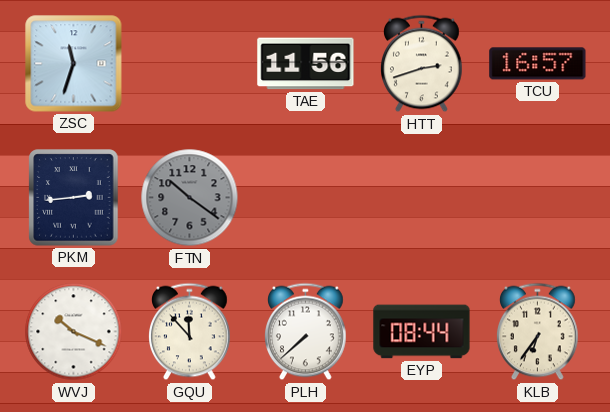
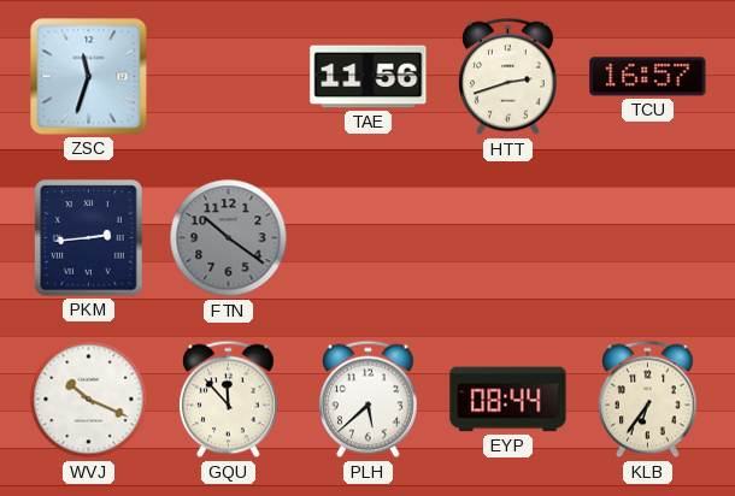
PLH: 7:38 -> 5:38 (369, 400)
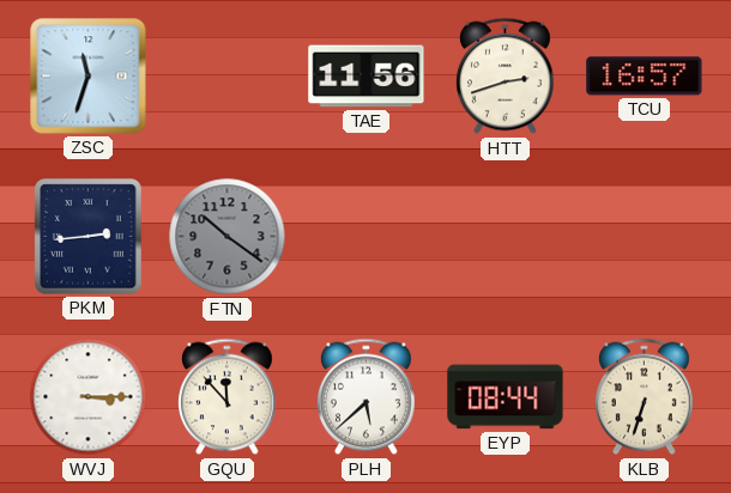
WVJ: 10:19 -> 3:15 (89, 397)
KLB: 6:36 -> 6:33 (645, 397)
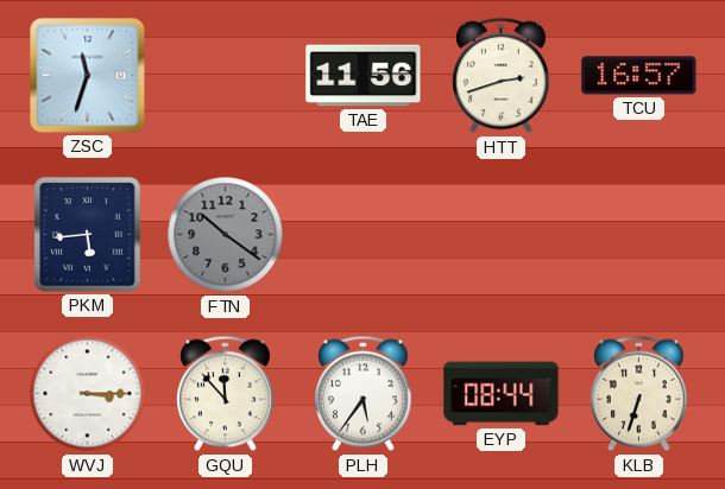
PKM: 2:44 -> 5:44 (88, 235)
PLH: 5:38 -> 5:36 (364, 394)
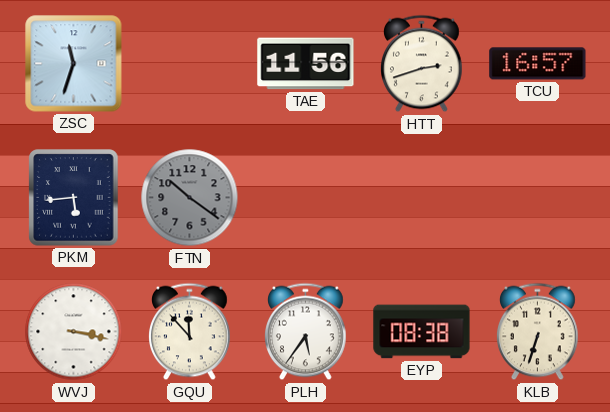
WVJ: 3:15 -> 3:17 (74, 332)
EYP: 08:44 -> 08:38 (422, 332)
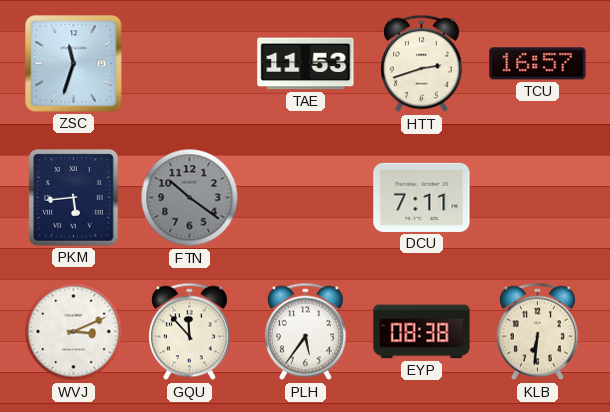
TAE: 11:56 -> 11:53 (306, 64)
DCU: none -> 7:11 (422, 197)
WVJ: 3:17 -> 3:11 (74, 332)
KLB: 6:33 -> 6:31 (538, 332)
